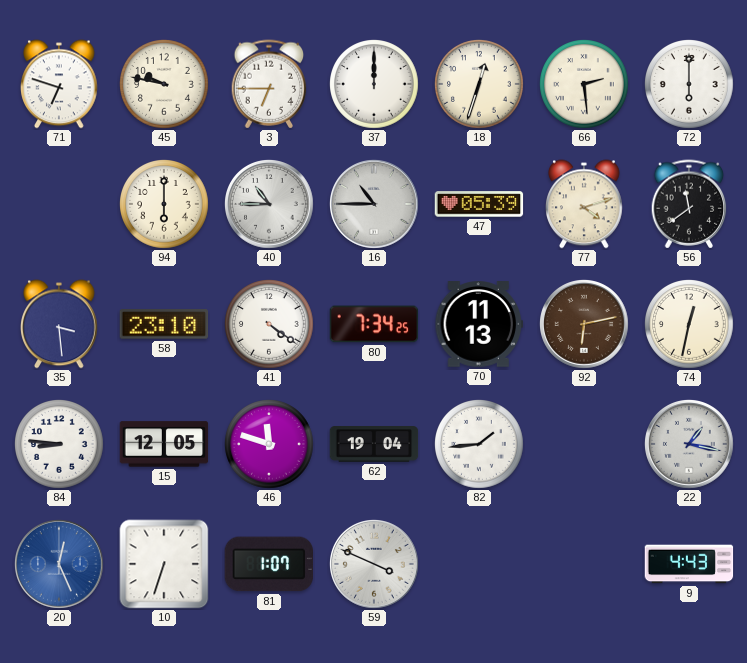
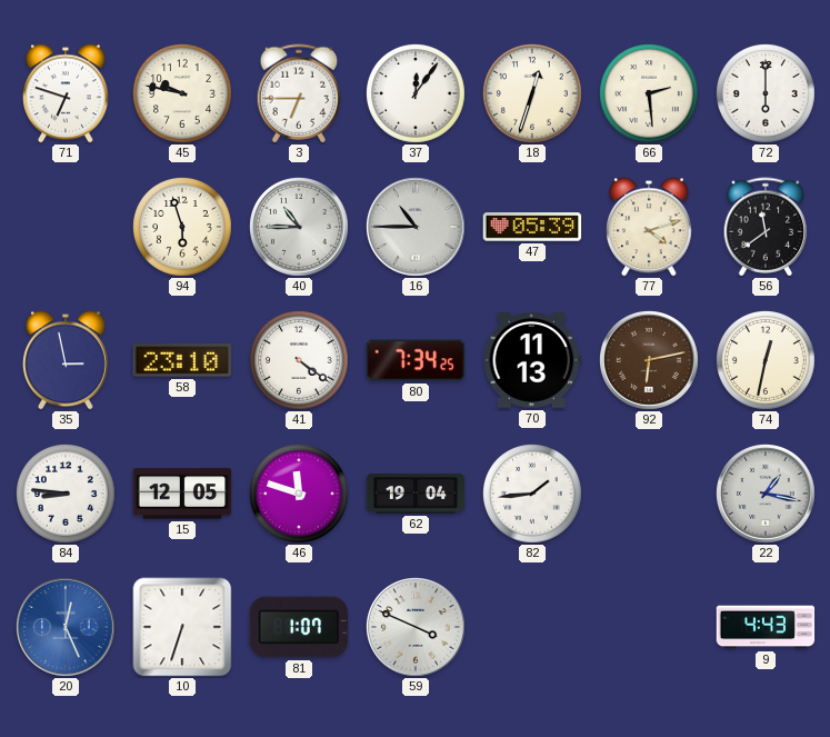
37: 12:00 -> 12:06 (417, 94)
94: 6:00 -> 5:57 (183, 228)
35: 3:29 -> 2:58 (67, 360)
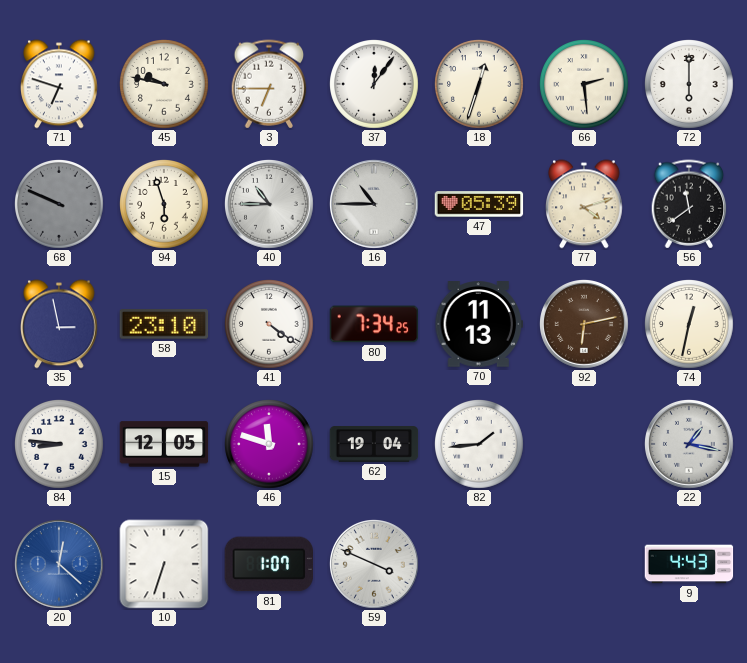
68: none -> 9:49 (60, 205)
20: 12:26 -> 12:22 (60, 565)
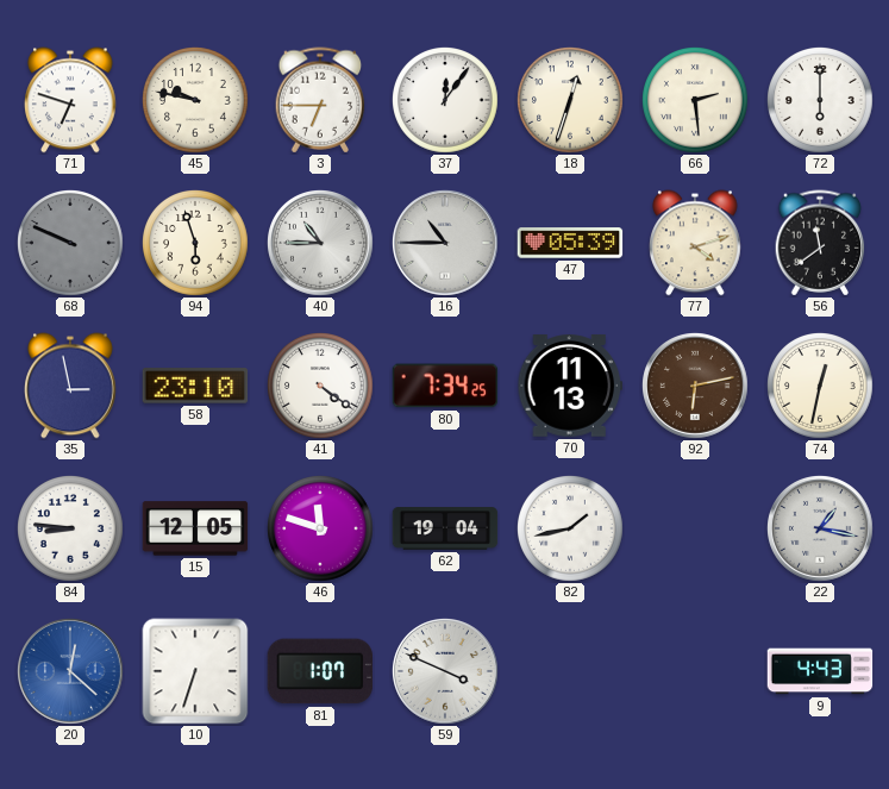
82: 1:44 -> 1:43 (571, 530)
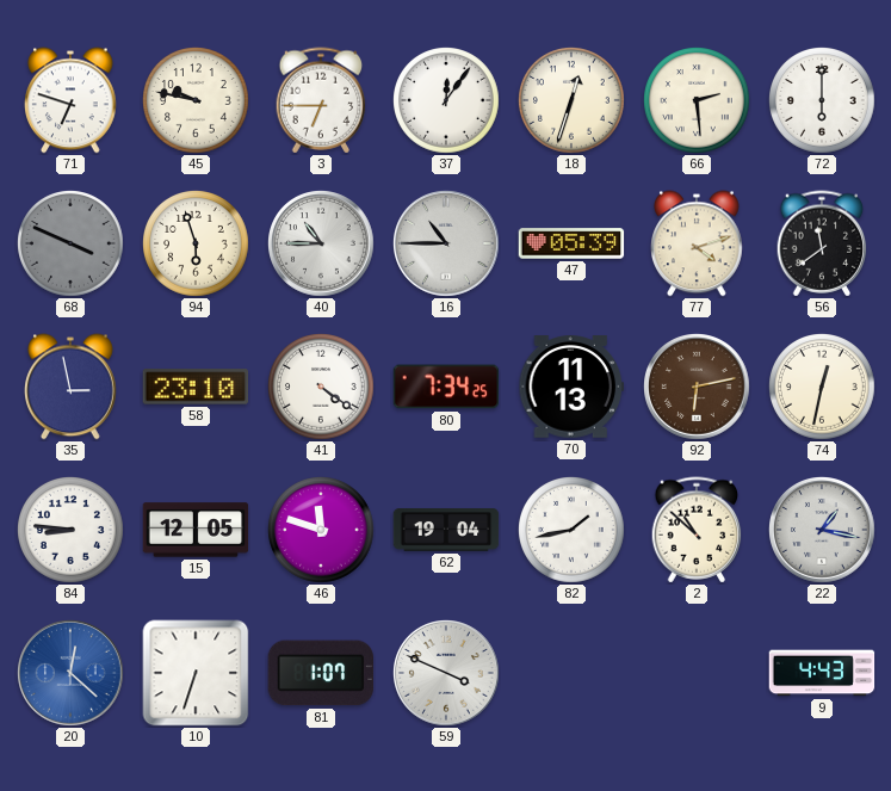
68: 9:49 -> 3:49 (72, 245)
2: none -> 10:52 (697, 530)
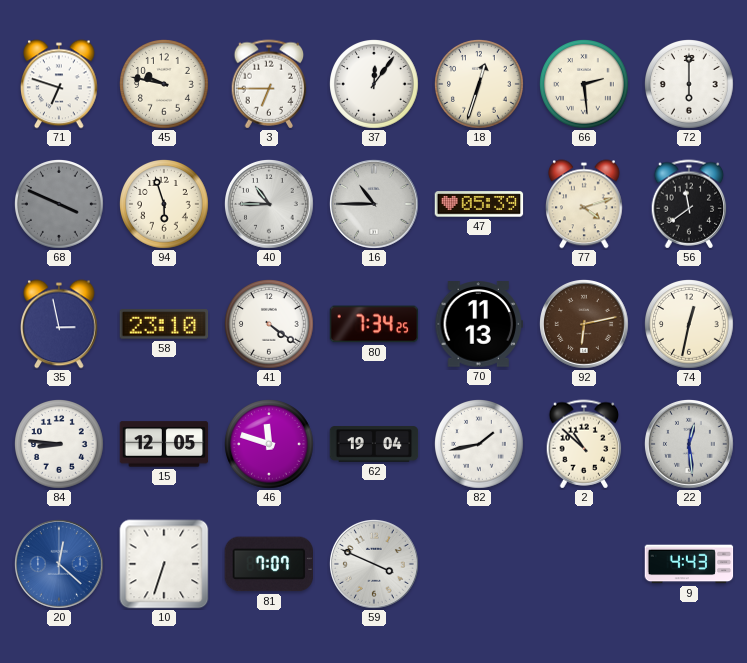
22: 1:17 -> 12:29 (690, 445)
81: 1:07 -> 7:07 (269, 564)
